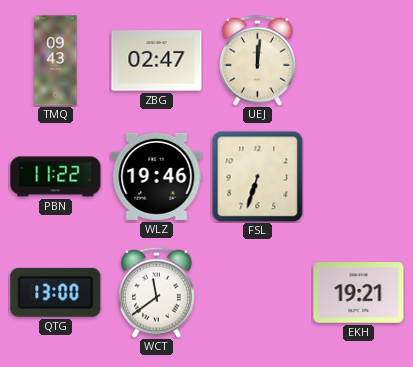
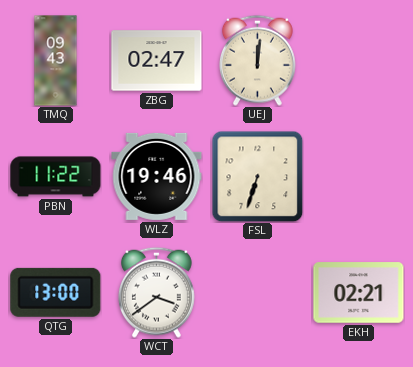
WCT: 11:39 -> 3:39 (156, 292)
EKH: 19:21 -> 02:21 (359, 293)
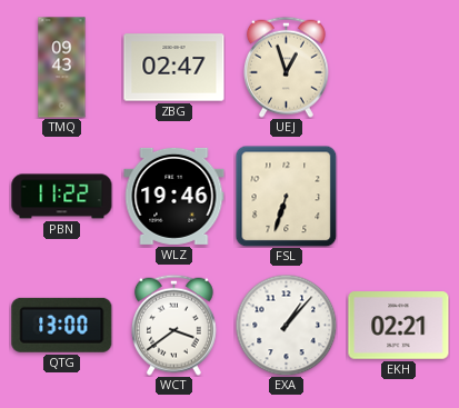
UEJ: 12:01 -> 12:57 (286, 67)
EXA: none -> 1:07 (286, 325)
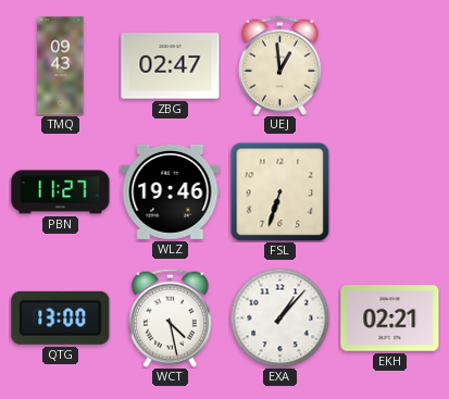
UEJ: 12:57 -> 12:59 (279, 65)
PBN: 11:22 -> 11:27 (61, 192)
WCT: 3:39 -> 4:28 (170, 317)
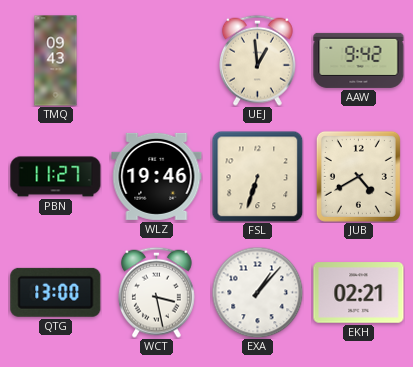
ZBG: 02:47 -> none (171, 66)
AAW: none -> 9:42 (359, 60)
JUB: none -> 4:40 (358, 176)
WCT: 4:28 -> 3:28 (156, 292)
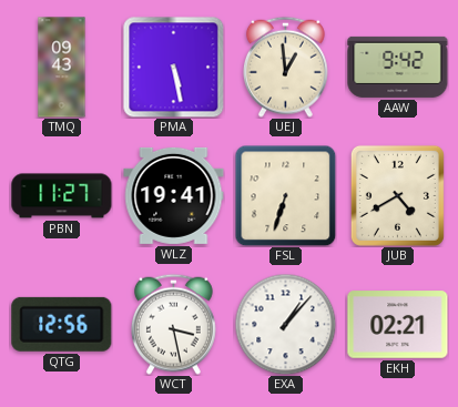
PMA: none -> 5:28 (173, 67)
WLZ: 19:46 -> 19:41 (174, 195)
QTG: 13:00 -> 12:56 (62, 324)
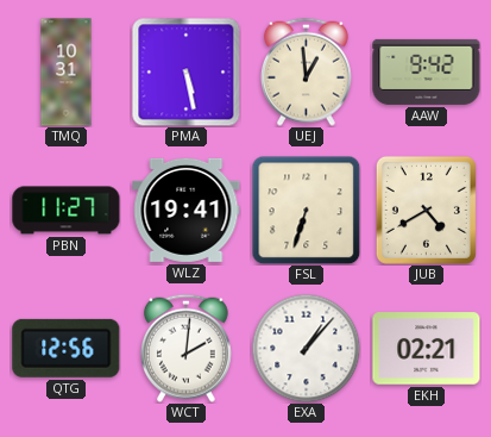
TMQ: 09:43 -> 10:31 (67, 73)
WCT: 3:28 -> 2:01 (185, 348)
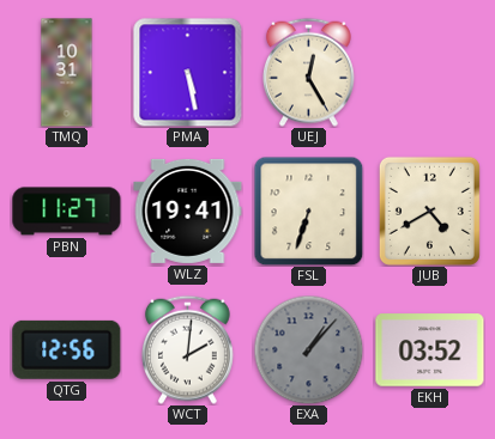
UEJ: 12:59 -> 12:25 (308, 72)
AAW: 9:42 -> none (427, 71)
EXA dial: white -> grey (308, 349)
EKH: 02:21 -> 03:52 (430, 350)
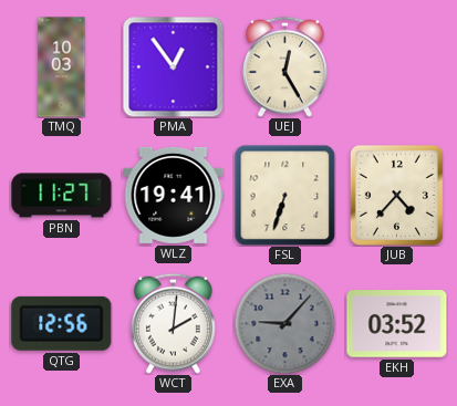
TMQ: 10:31 -> 10:03 (62, 67)
PMA: 5:28 -> 12:54 (173, 66)
JUB: 4:40 -> 4:37 (396, 195)
EXA: 1:07 -> 9:07 (284, 323)
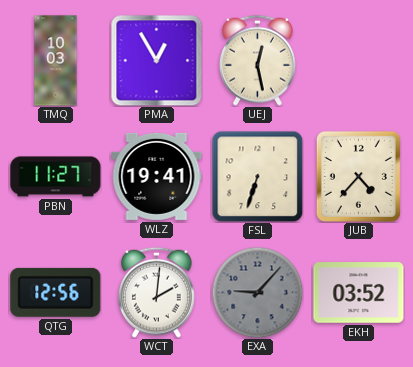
PMA: 12:54 -> 12:55 (156, 60)
UEJ: 12:25 -> 12:28 (257, 60)
